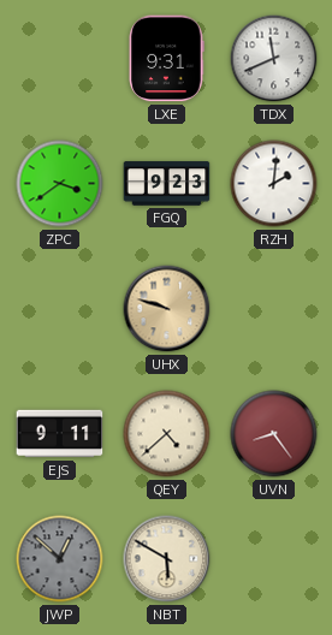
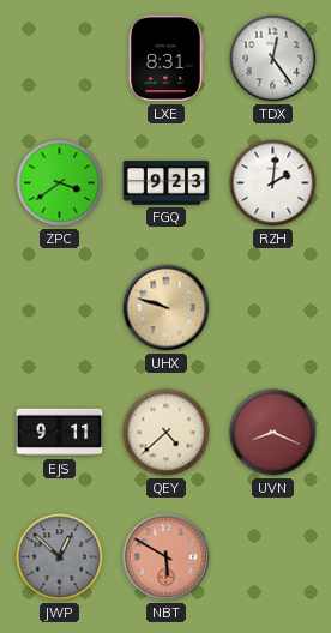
LXE: 9:31 -> 8:31 (165, 59)
TDX: 11:41 -> 12:24 (273, 59)
UVN: 8:24 -> 8:19 (273, 433)
NBT dial: cream -> salmon (167, 557)
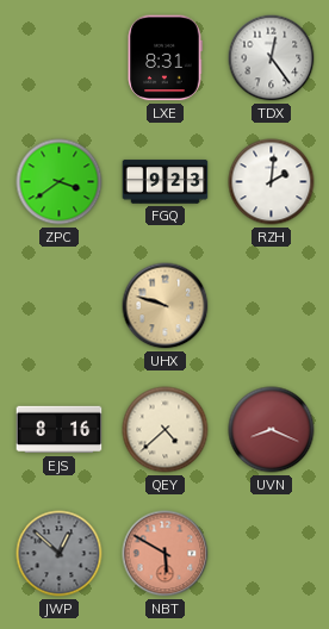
EJS: 9:11 -> 8:16 (60, 430)
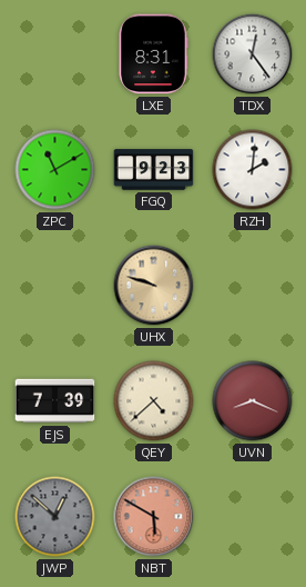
ZPC: 3:39 -> 11:10 (55, 170)
EJS: 8:16 -> 7:39 (55, 401)
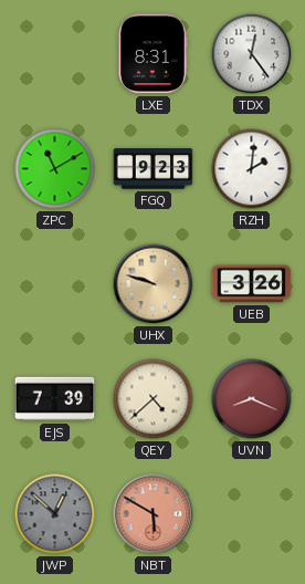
UEB: none -> 3:26 (252, 284)
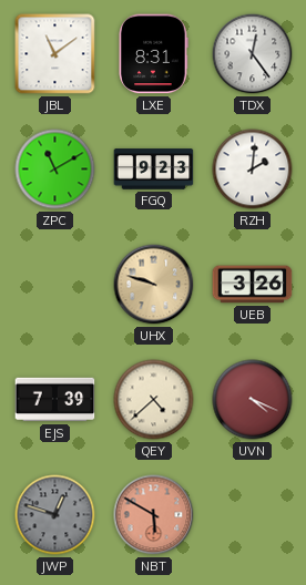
JBL: none -> 11:09 (55, 54)
UVN: 8:19 -> 4:19 (253, 400)
JWP: 12:52 -> 12:48 (55, 515)
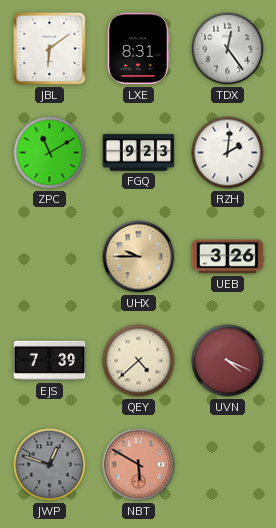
JBL: 11:09 -> 6:09 (50, 49)
UHX: 9:48 -> 9:45 (139, 257)
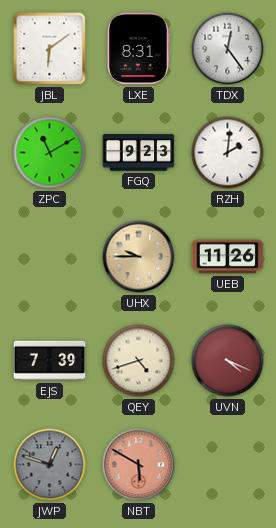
UEB: 3:26 -> 11:26 (228, 257)
QEY: 4:38 -> 4:42 (139, 361)
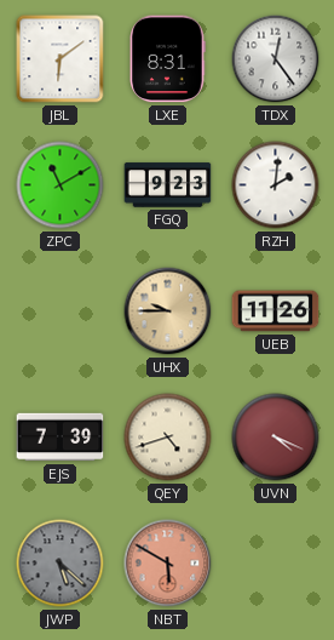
JWP: 12:48 -> 5:22 (61, 564)
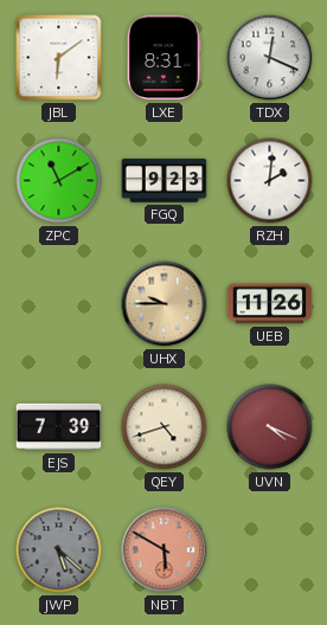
TDX: 12:24 -> 12:19 (270, 58)
